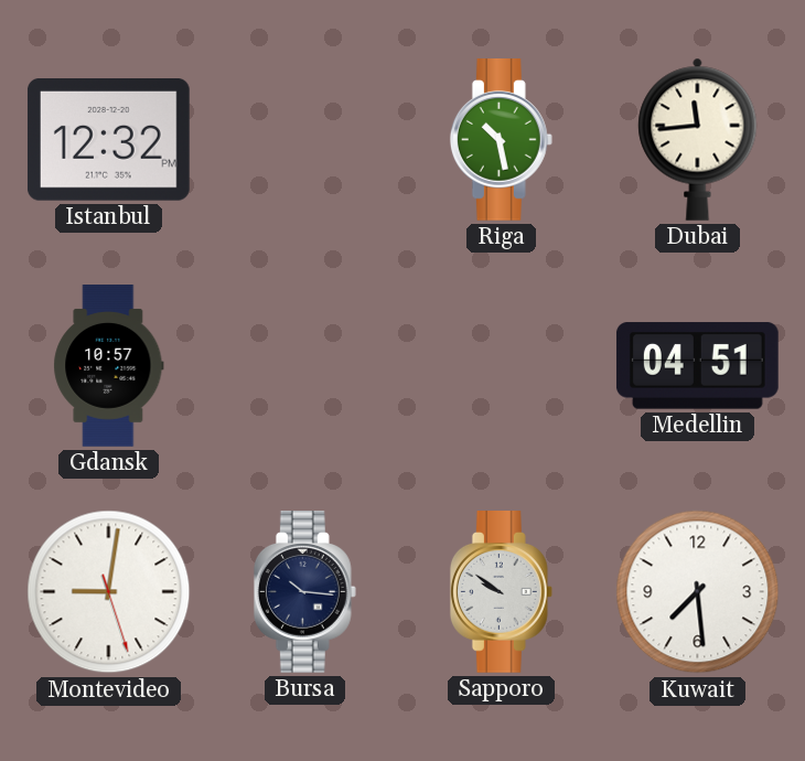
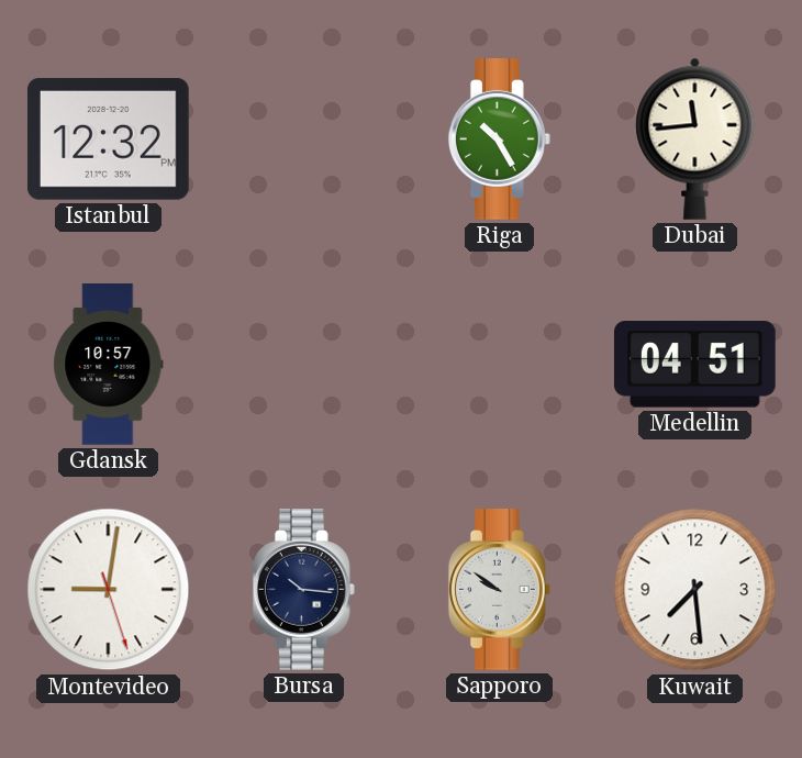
Riga: 10:28 -> 10:25 (499, 140)
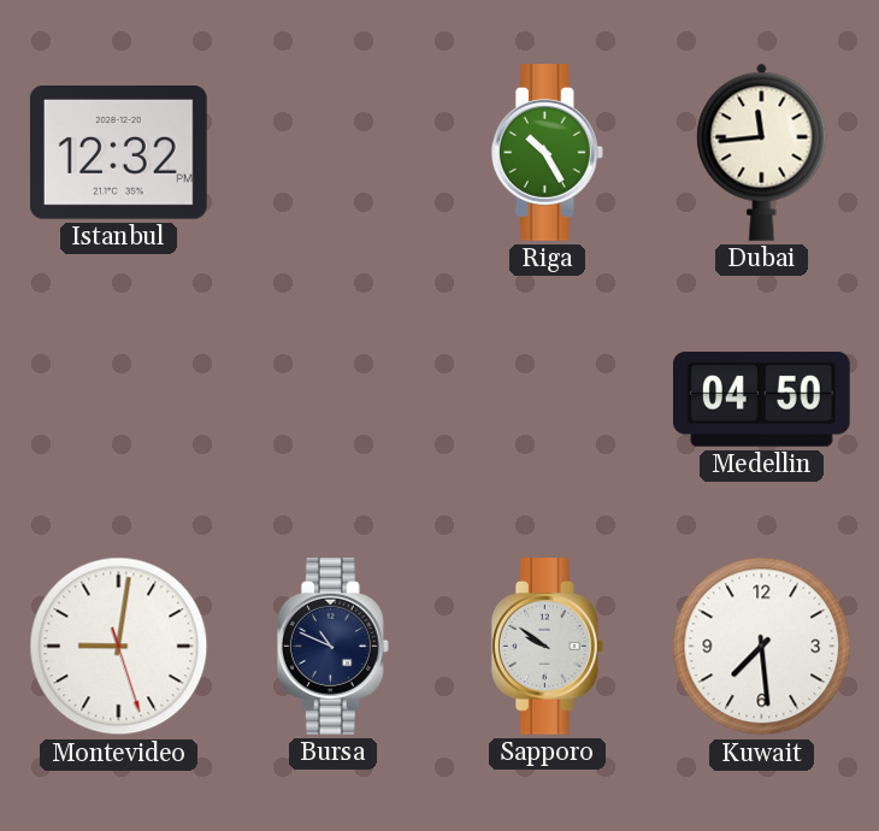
Gdansk: 10:57 -> none (109, 365)
Medellin: 04:51 -> 04:50 (761, 400)
Bursa: 10:16 -> 10:49 (332, 647)
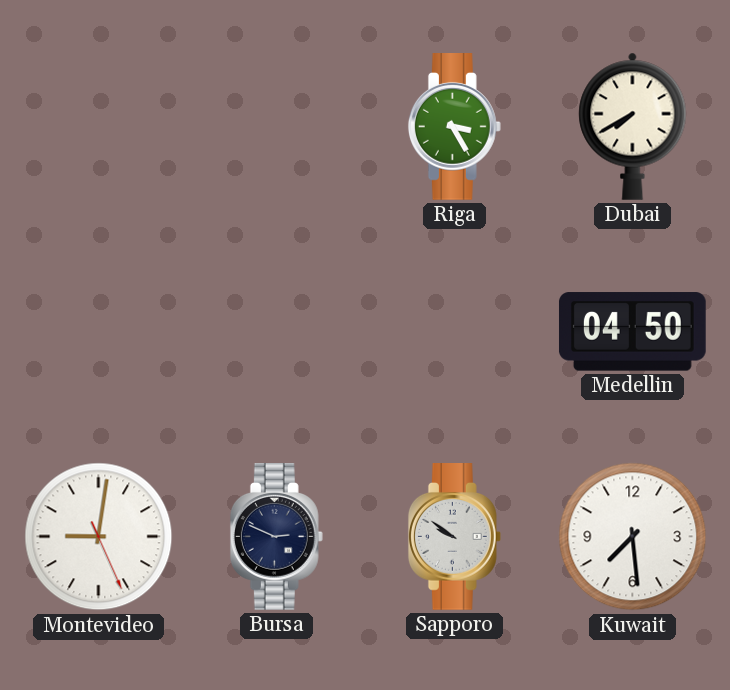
Istanbul: 12:32 -> none (118, 153)
Riga: 10:25 -> 3:25 (454, 127)
Dubai: 11:44 -> 7:40 (633, 126)
Montevideo: 9:01:27 -> 9:01:26 (99, 537)
Bursa: 10:49 -> 2:49 (276, 537)
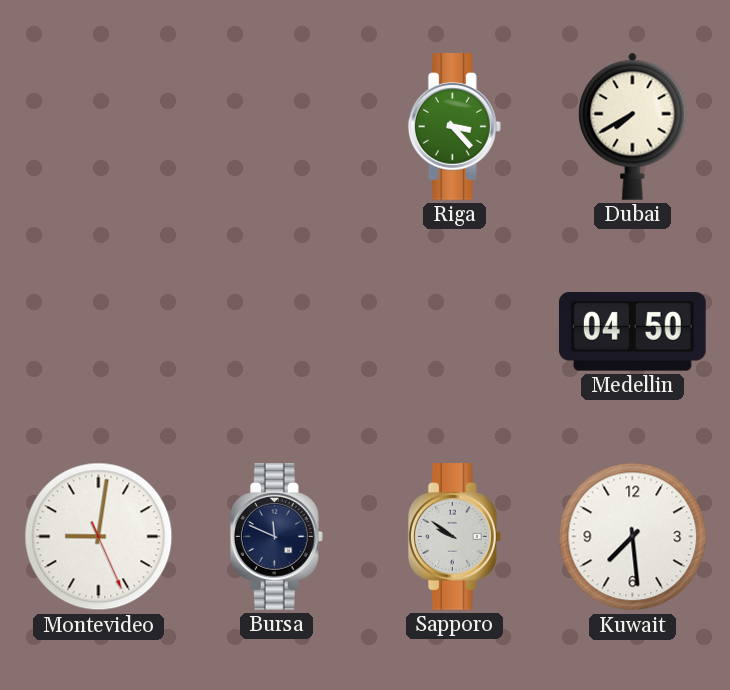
Riga: 3:25 -> 3:23 (454, 127)
Bursa: 2:49 -> 11:49 (276, 537)
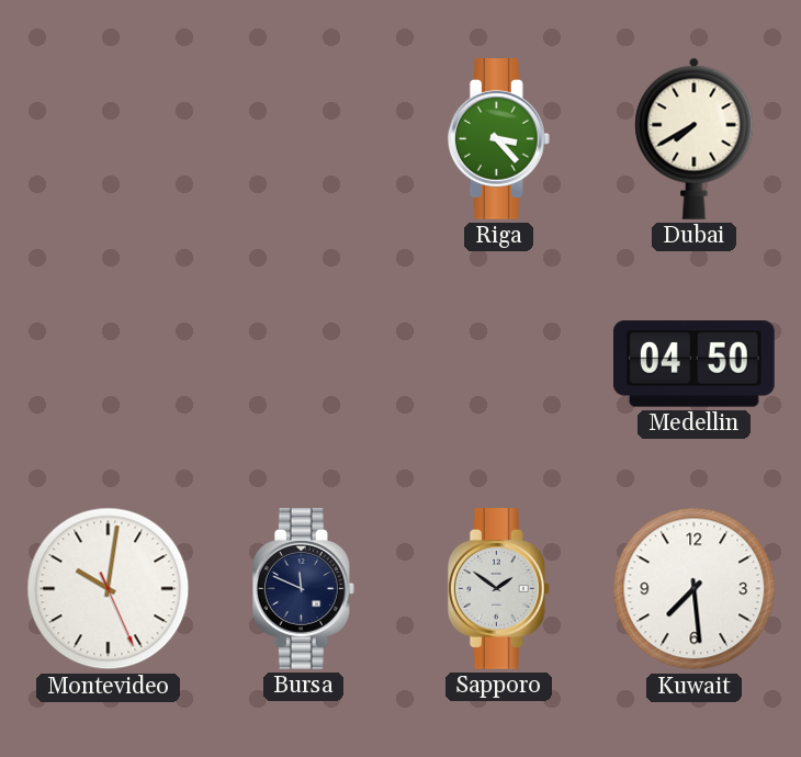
Montevideo: 9:01 -> 10:01 (109, 589)
Sapporo: 9:51 -> 1:51 (498, 589)
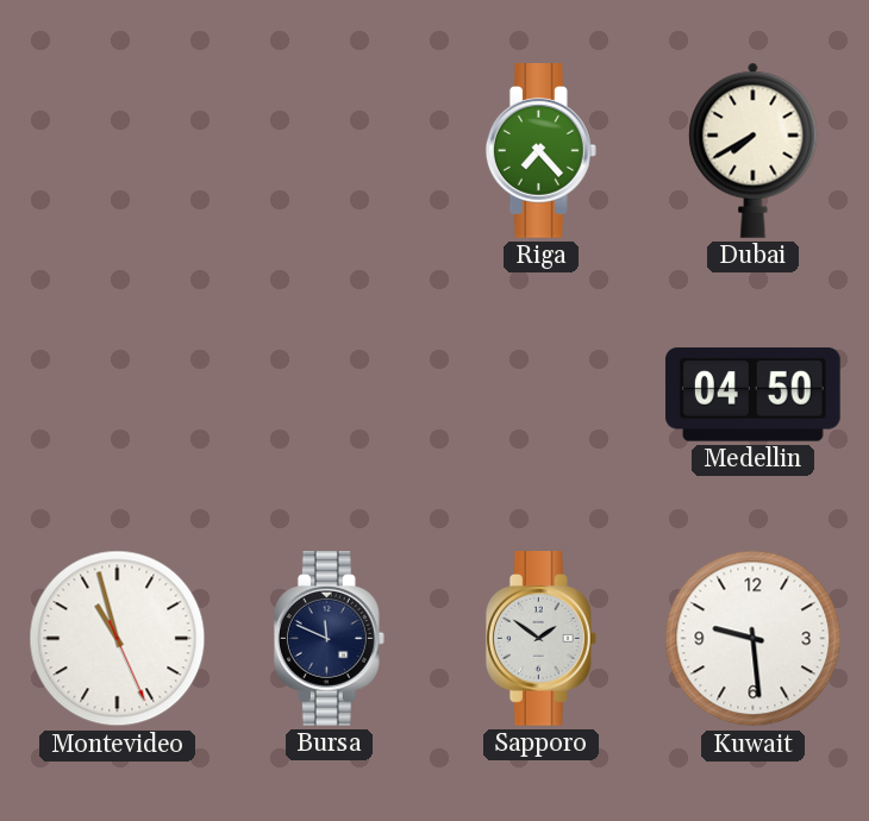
Riga: 3:23 -> 7:23 (540, 151)
Montevideo: 10:01 -> 10:57 (118, 639)
Kuwait: 7:29 -> 9:29 (754, 639)
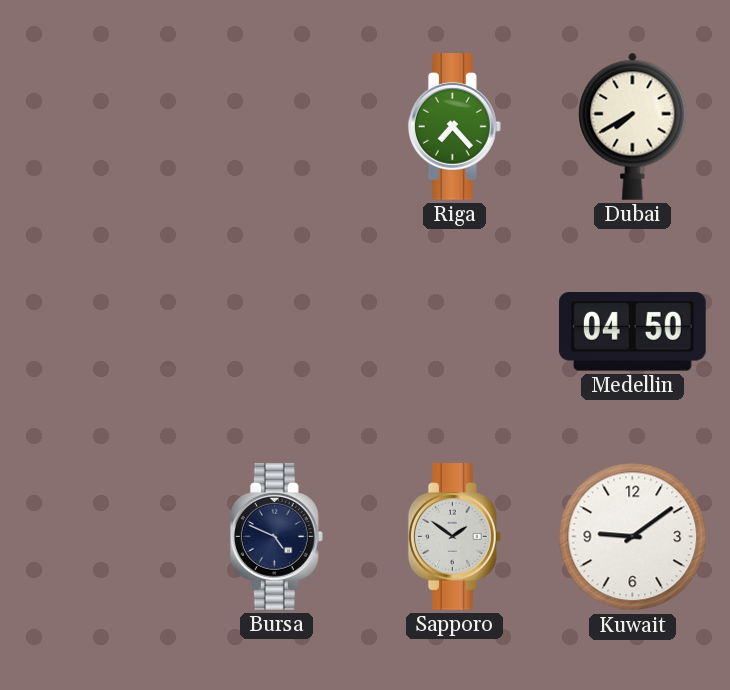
Montevideo: 10:57 -> none (118, 639)
Bursa: 11:49 -> 4:49 (276, 537)
Kuwait: 9:29 -> 9:09 (633, 537)
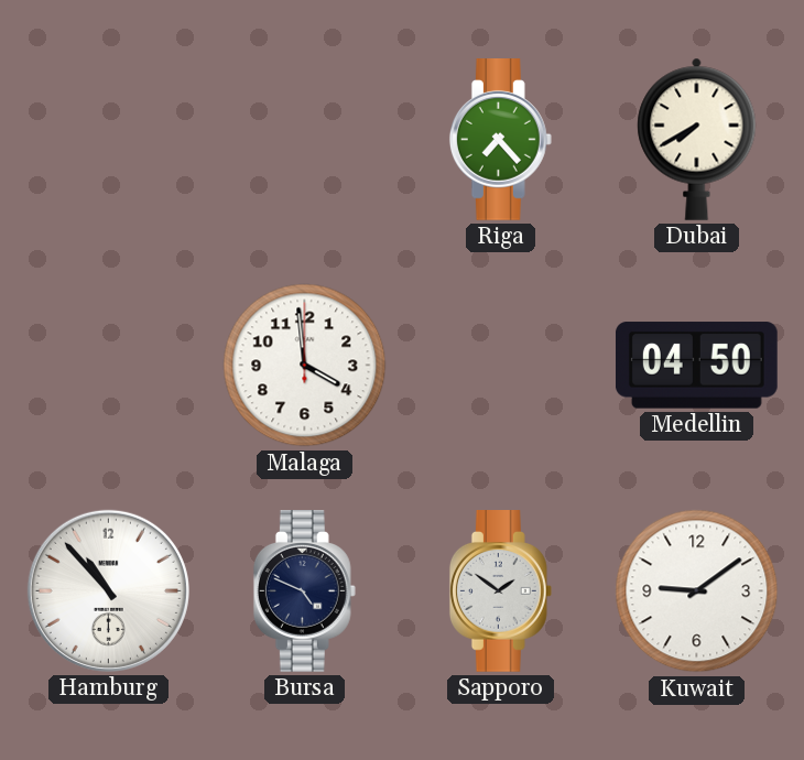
Malaga: none -> 3:59 (305, 366)
Hamburg: none -> 10:53 (108, 590)
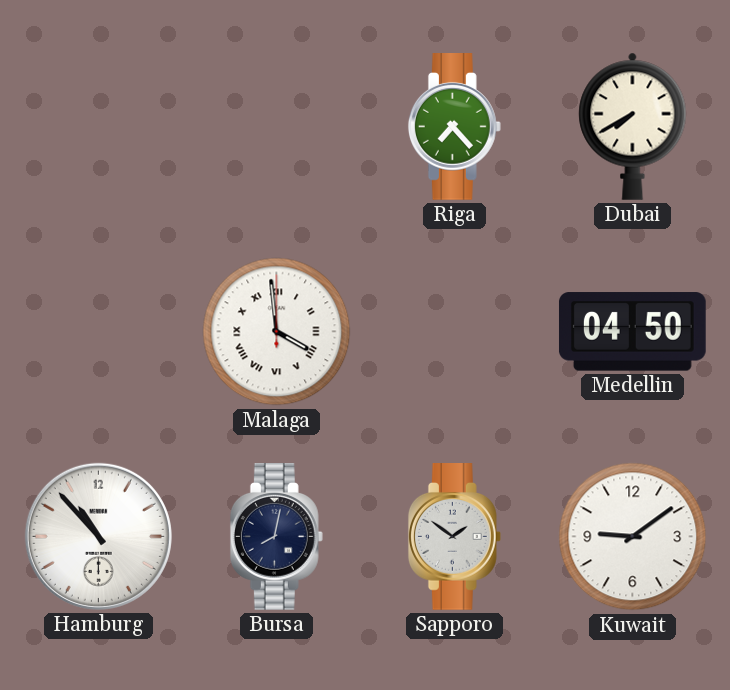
Malaga numerals: Arabic -> Roman (277, 332)
Bursa: 4:49 -> 8:02 (276, 537)
